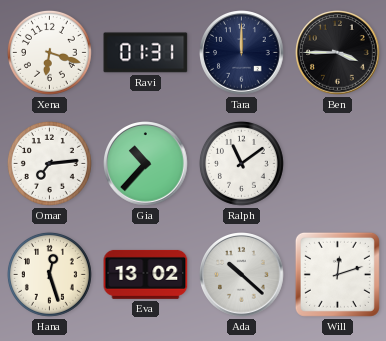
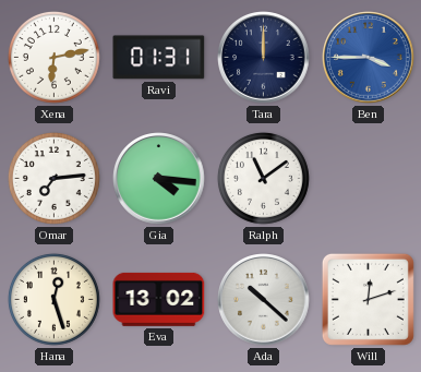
Xena: 6:18 -> 6:13 (53, 57)
Ben dial: black -> blue (369, 58)
Gia: 10:37 -> 4:16 (159, 179)
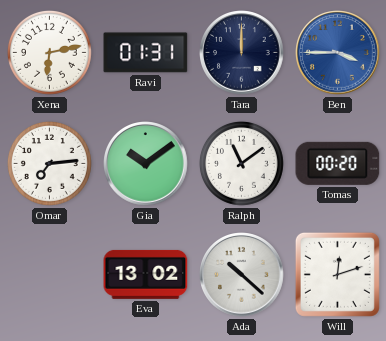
Gia: 4:16 -> 10:09 (146, 164)
Tomas: none -> 00:20 (338, 163)
Hana: 12:27 -> none (53, 299)
